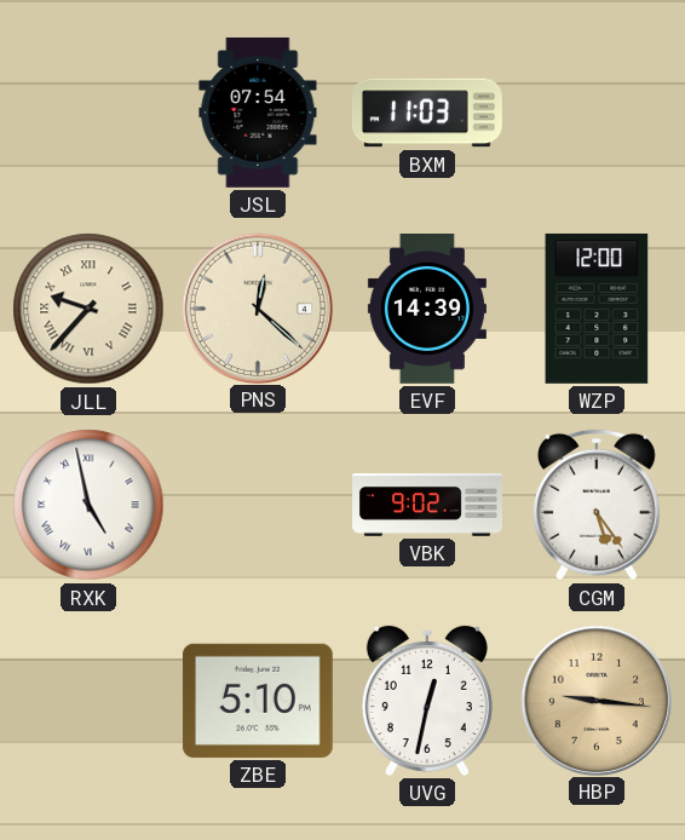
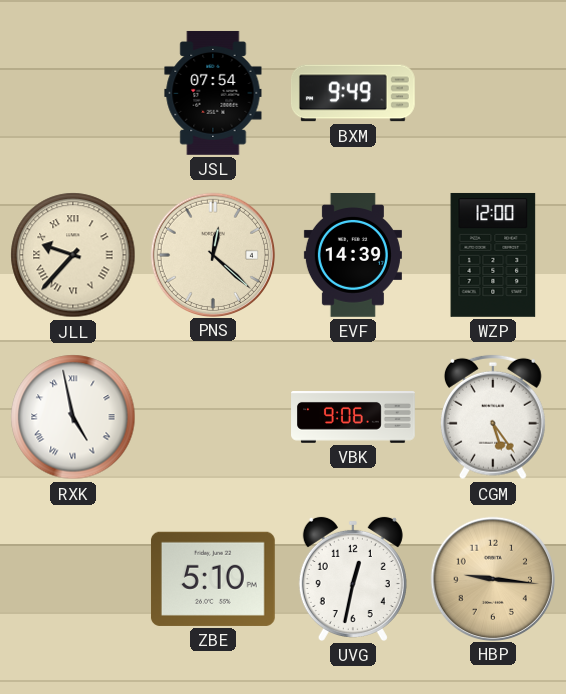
BXM: 11:03 -> 9:49 (353, 93)
VBK: 9:02 -> 9:06 (353, 418)
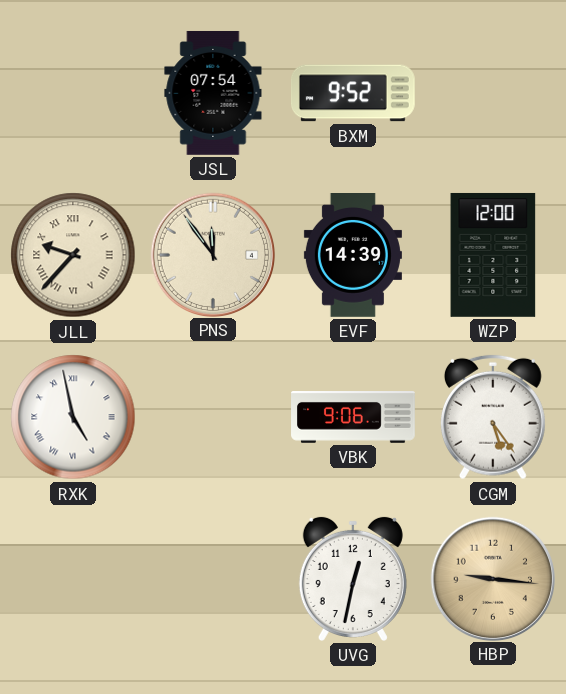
BXM: 9:49 -> 9:52 (353, 93)
PNS: 12:22 -> 11:54 (212, 254)
ZBE: 5:10 -> none (213, 579)
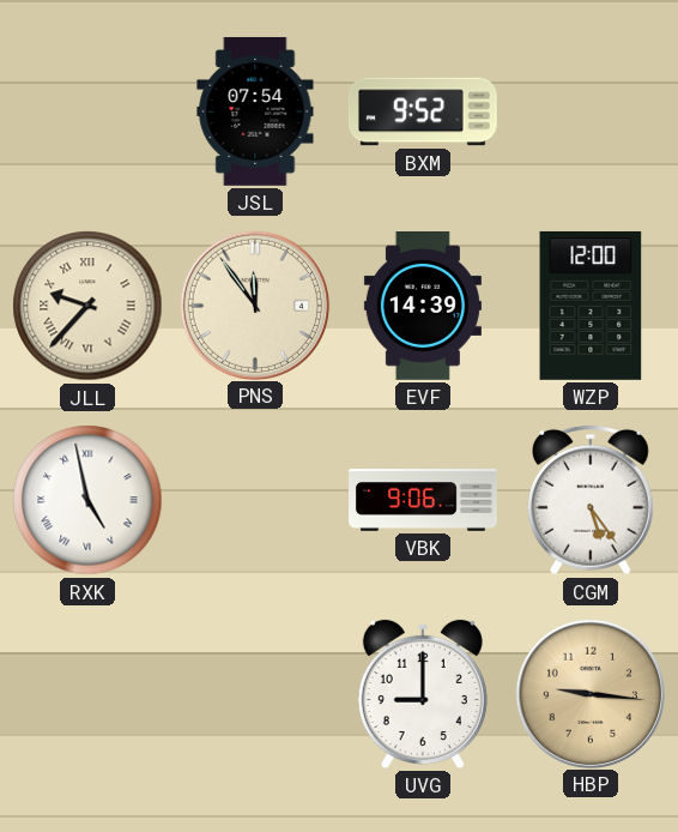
UVG: 12:32 -> 9:00 (423, 694)
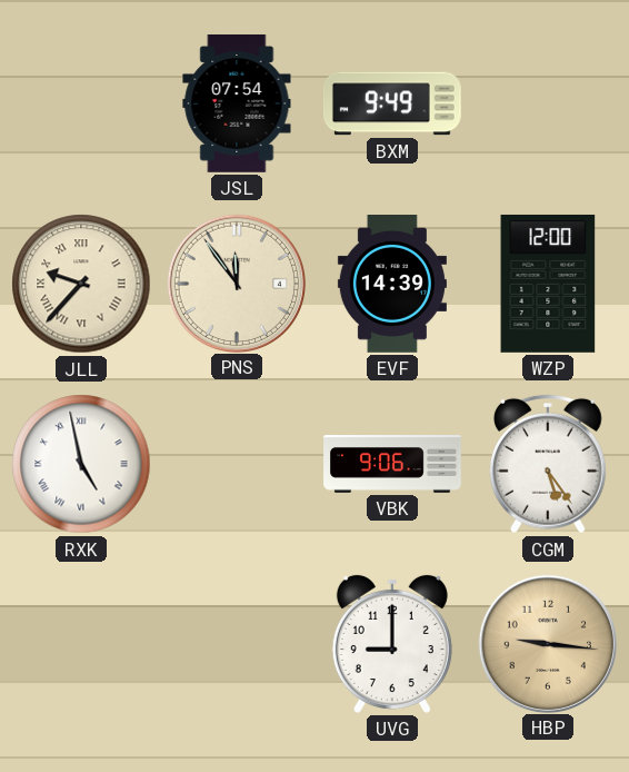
BXM: 9:52 -> 9:49 (392, 103)
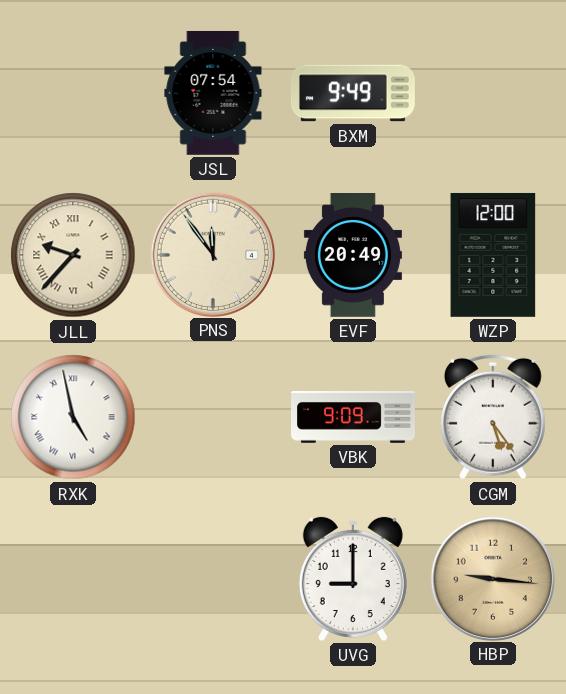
EVF: 14:39 -> 20:49 (353, 256)
VBK: 9:06 -> 9:09 (353, 418)
